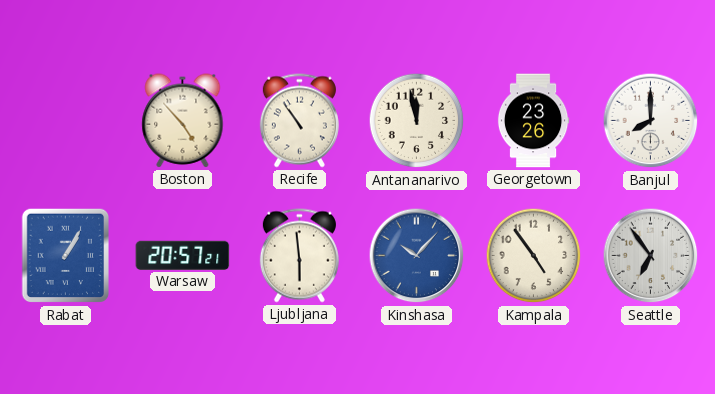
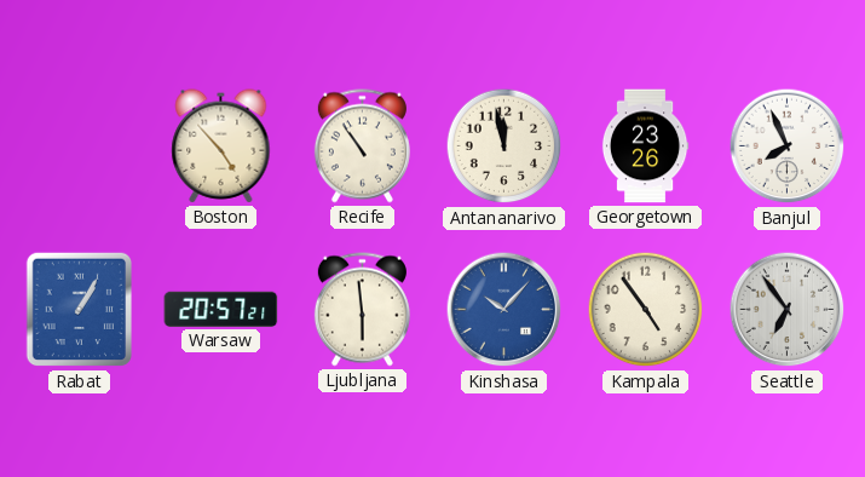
Banjul: 8:00 -> 7:56 (788, 146)
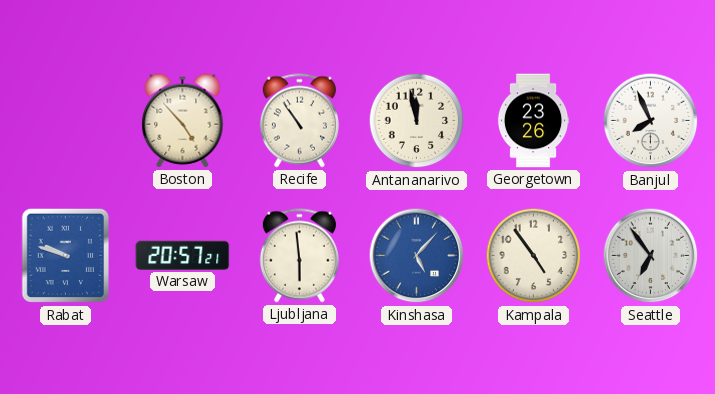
Rabat: 1:05 -> 9:48 (66, 256)
Kinshasa: 10:07 -> 5:07 (417, 256)
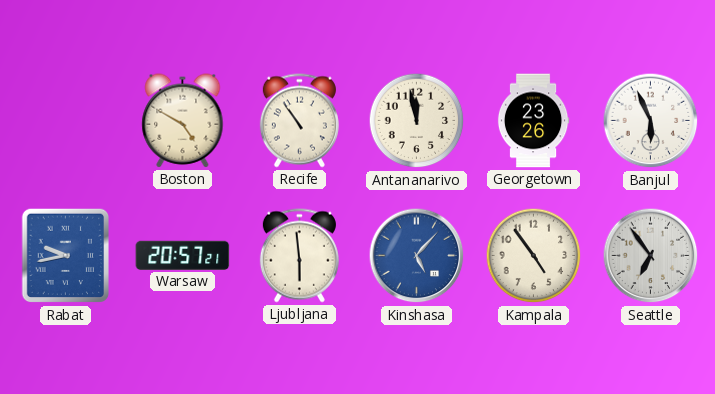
Boston: 4:53 -> 4:50 (183, 121)
Banjul: 7:56 -> 5:56 (651, 121)
Rabat: 9:48 -> 9:43 (66, 256)
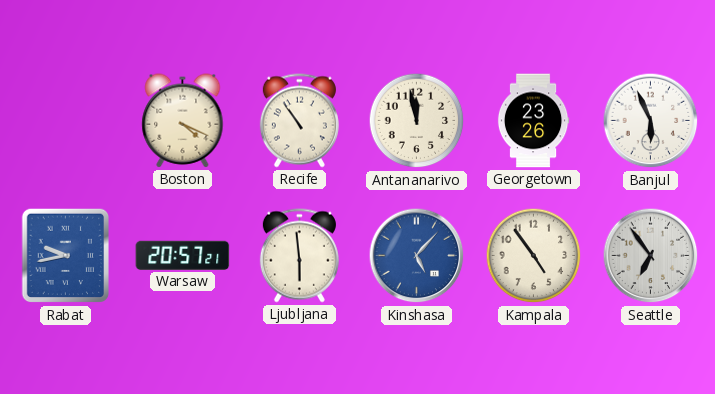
Boston: 4:50 -> 4:19 (183, 121)
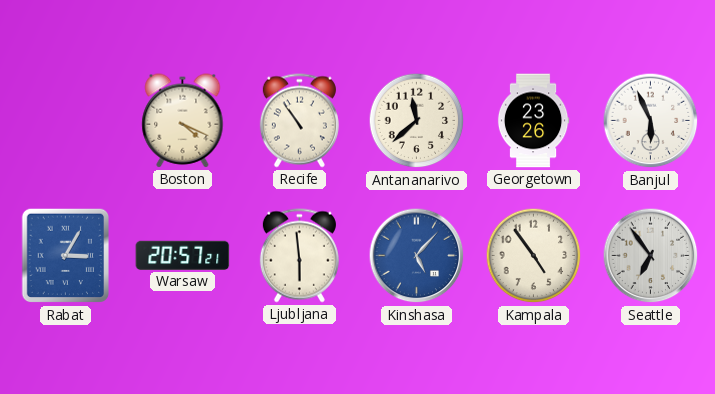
Antananarivo: 11:58 -> 11:38 (417, 121)
Rabat: 9:43 -> 3:05 (66, 256)
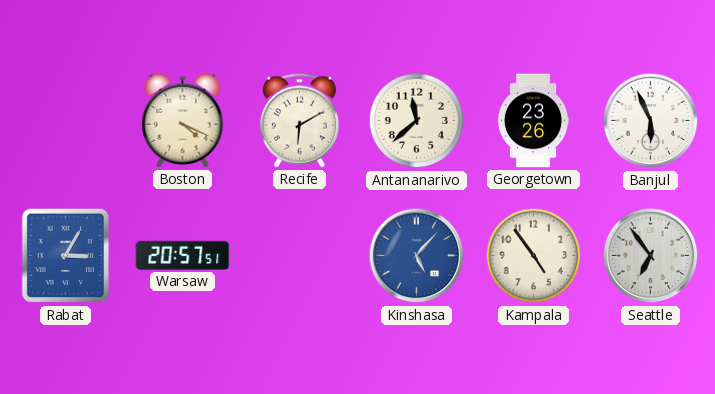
Recife: 10:54 -> 6:10 (299, 121)
Warsaw: 20:57:21 -> 20:57:51 (183, 255)
Ljubljana: 5:59 -> none (299, 256)
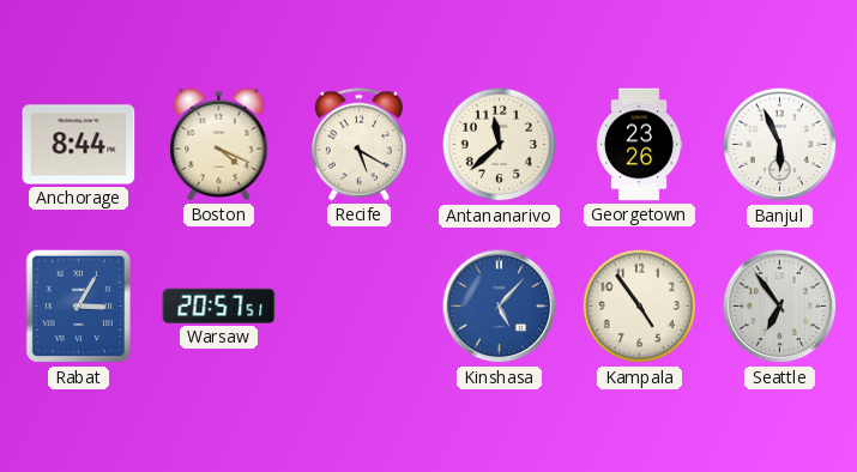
Anchorage: none -> 8:44 (79, 145)
Recife: 6:10 -> 5:20 (358, 145)
